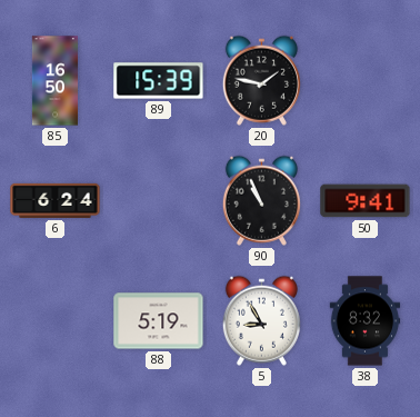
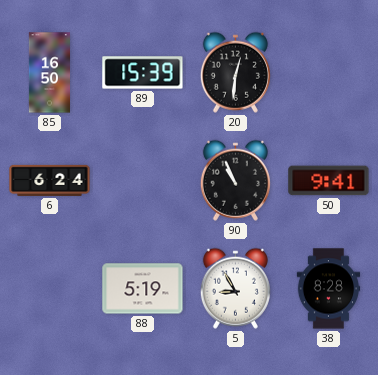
20: 1:47 -> 12:31 (235, 72)
38: 8:32 -> 8:28 (329, 289)
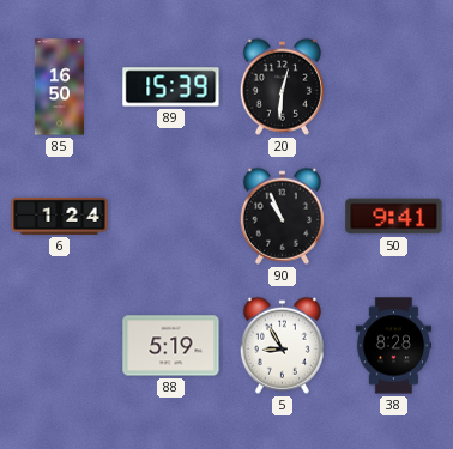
6: 6:24 -> 1:24 (60, 216)
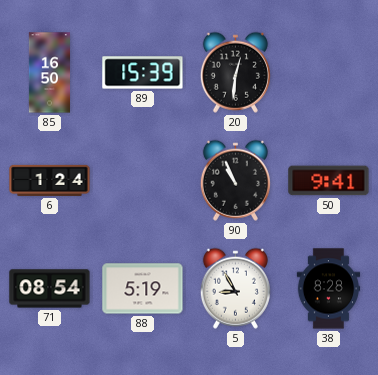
71: none -> 08:54 (50, 289)
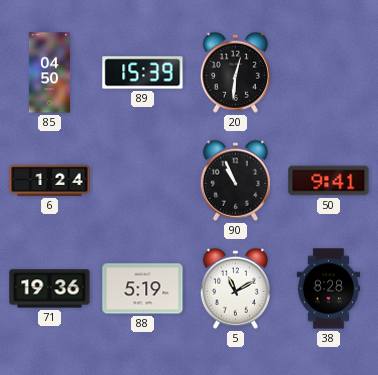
85: 16:50 -> 04:50 (49, 73)
71: 08:54 -> 19:36 (50, 289)
5: 8:55 -> 11:10 (235, 288)
